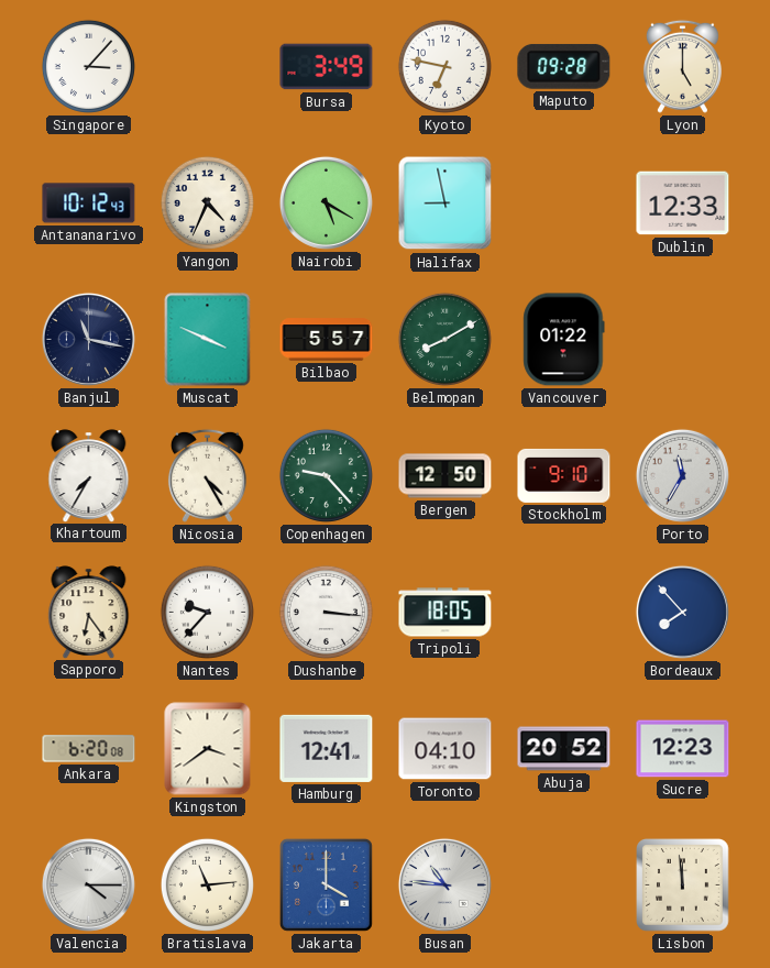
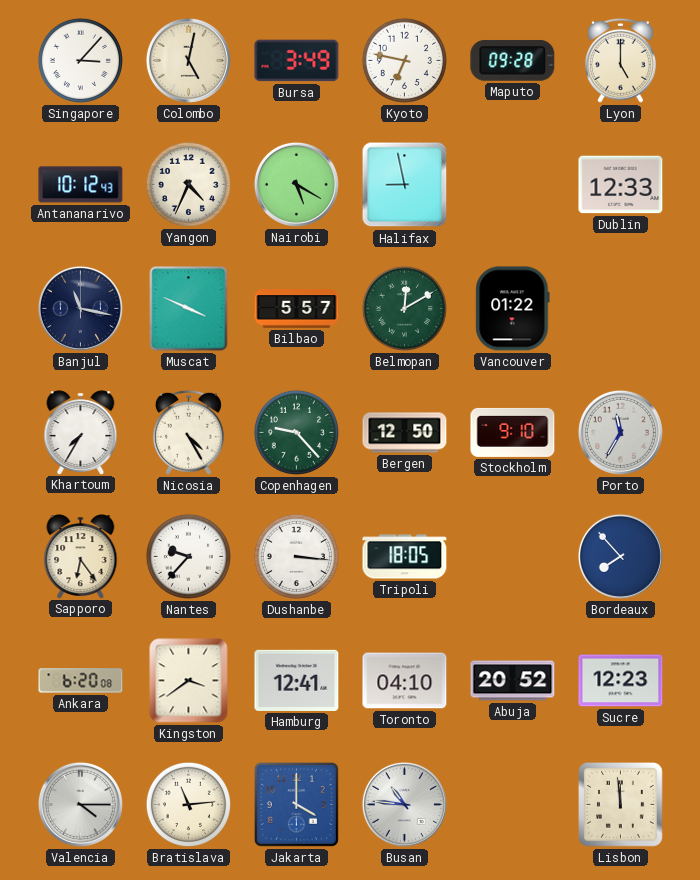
Colombo: none -> 5:02 (188, 60)
Belmopan: 8:10 -> 12:10 (404, 308)
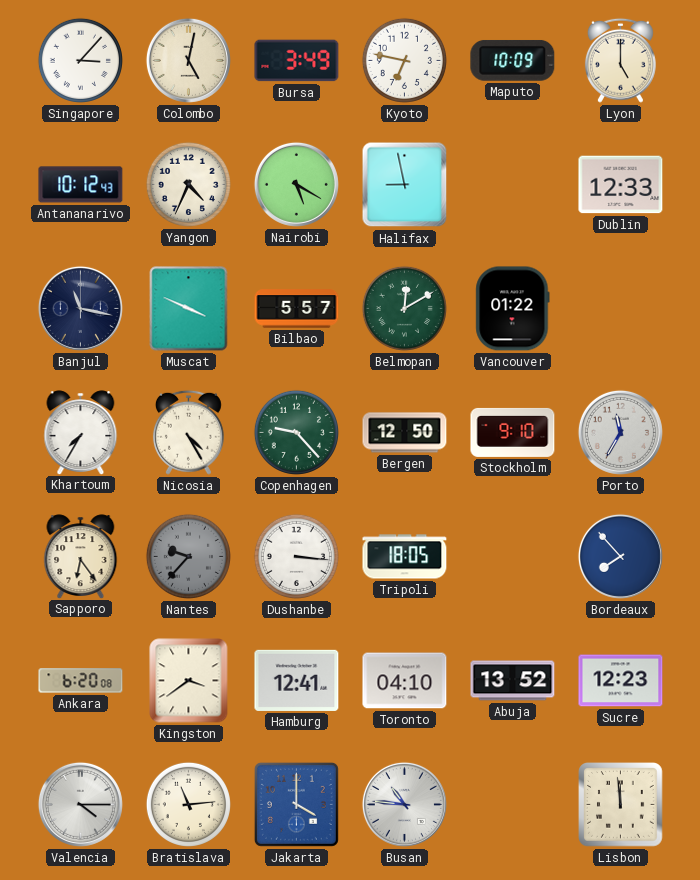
Maputo: 09:28 -> 10:09 (513, 60)
Nantes dial: white -> grey (188, 556)
Abuja: 20:52 -> 13:52 (513, 681)
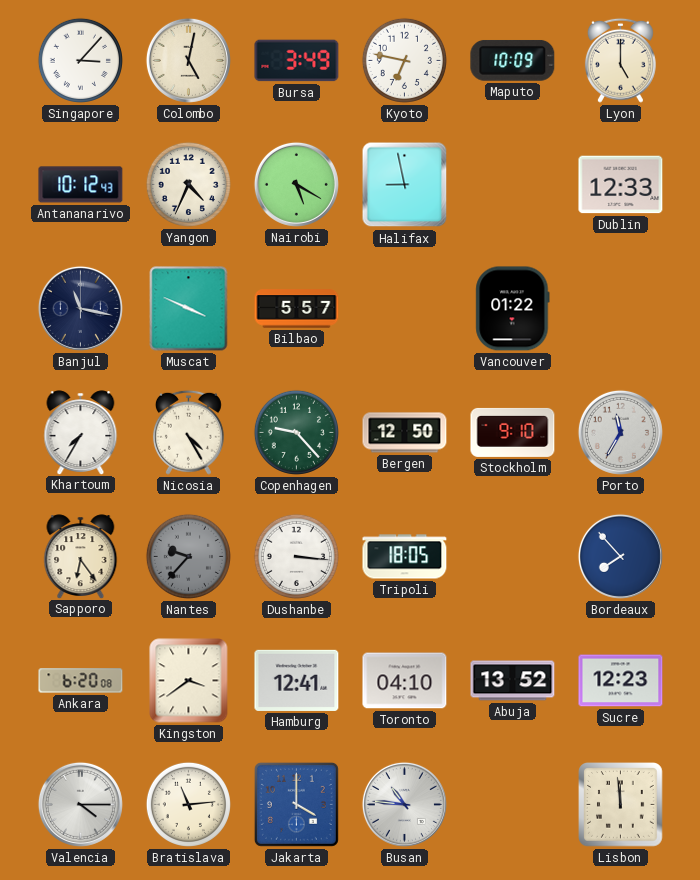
Belmopan: 12:10 -> none (404, 308)
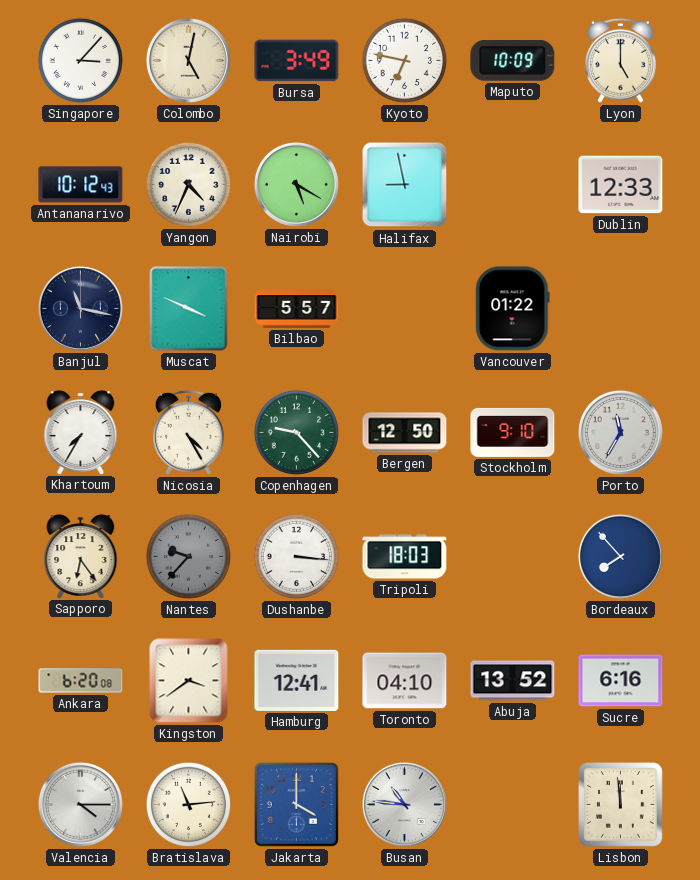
Tripoli: 18:05 -> 18:03 (405, 557)
Sucre: 12:23 -> 6:16 (621, 681)
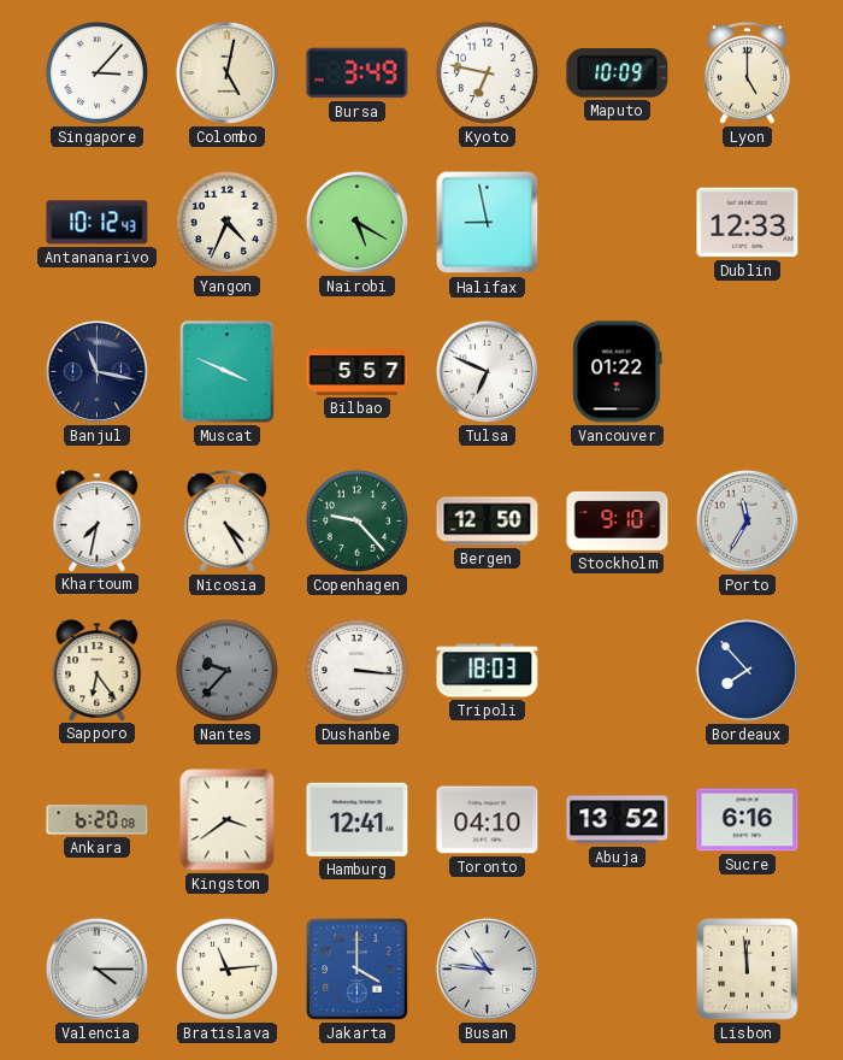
Tulsa: none -> 6:49 (487, 371)
Khartoum: 7:35 -> 7:32 (98, 520)
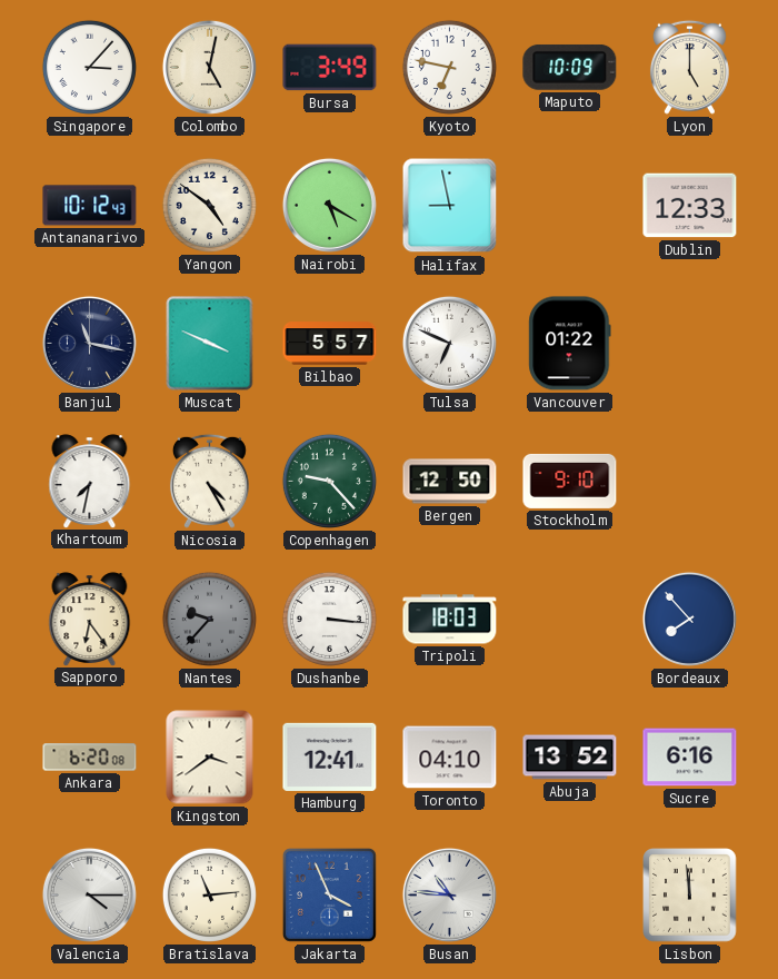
Yangon: 4:34 -> 4:51 (209, 205)
Porto: 11:35 -> none (747, 520)
Jakarta: 4:00 -> 3:56 (329, 894)
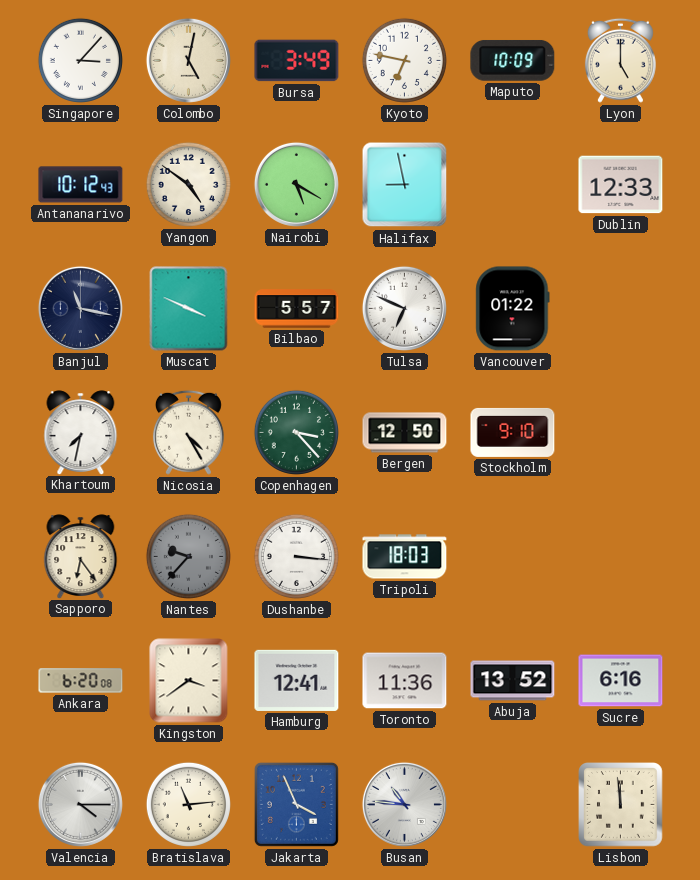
Copenhagen: 9:23 -> 3:23 (296, 432)
Bordeaux: 7:53 -> none (689, 619)
Toronto: 04:10 -> 11:36 (405, 681)
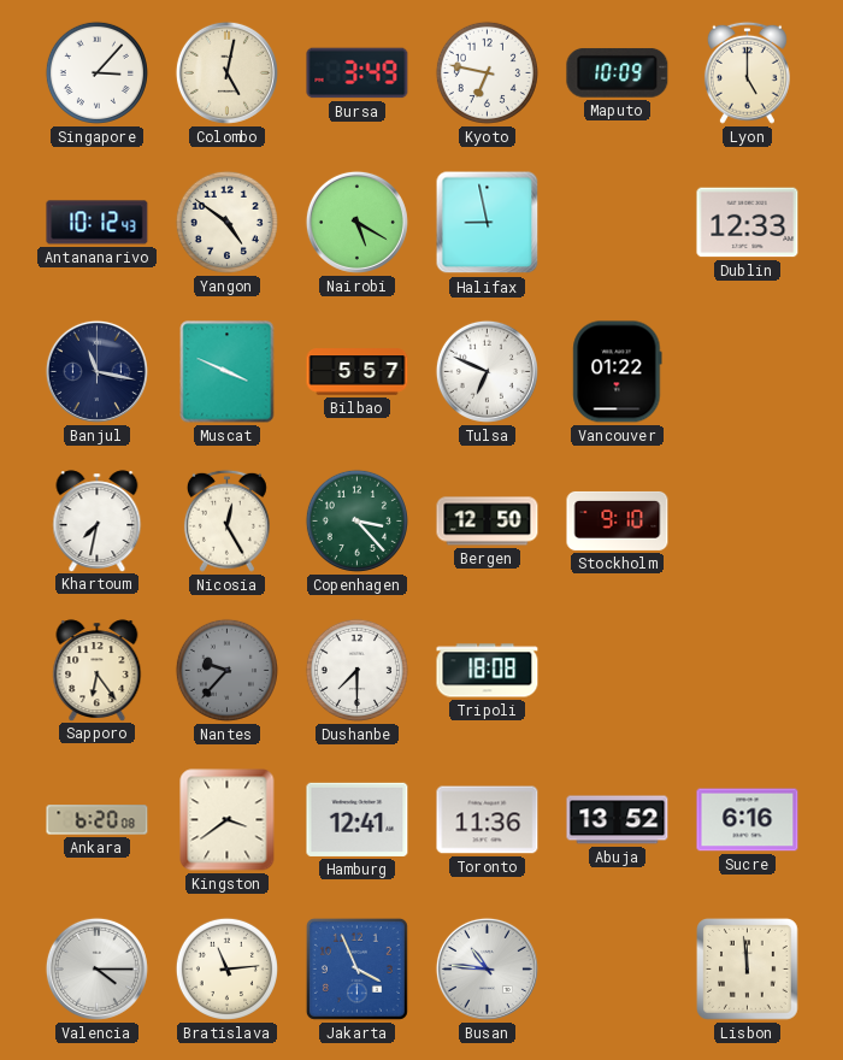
Nicosia: 4:25 -> 12:25 (226, 520)
Dushanbe: 3:16 -> 7:30 (356, 670)
Tripoli: 18:03 -> 18:08 (488, 671)
